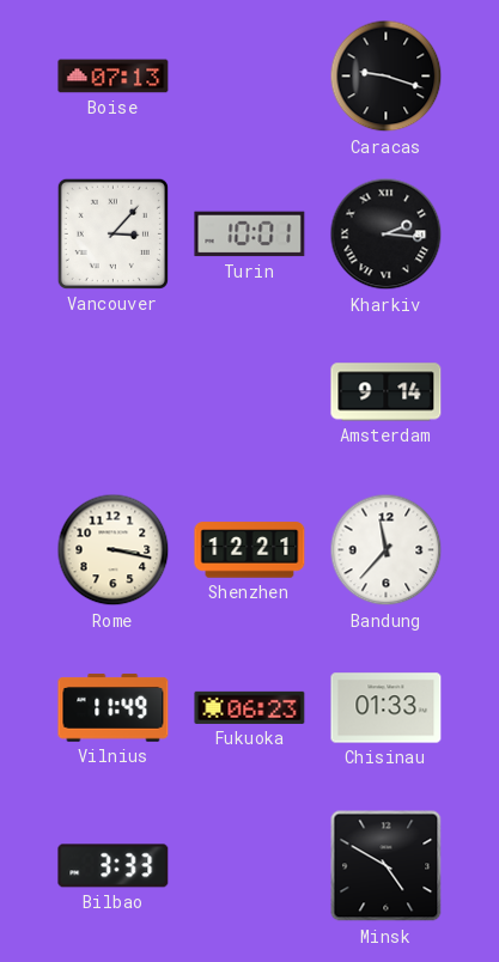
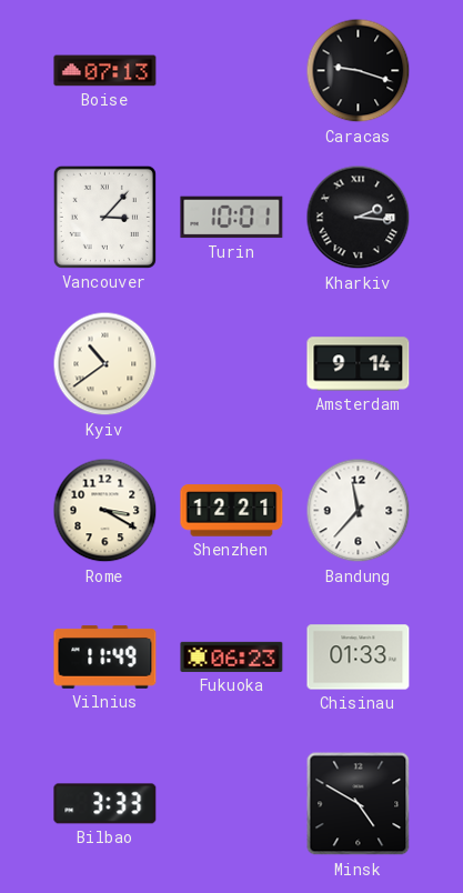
Kyiv: none -> 10:39 (105, 364)
Rome: 3:17 -> 3:20 (105, 511)
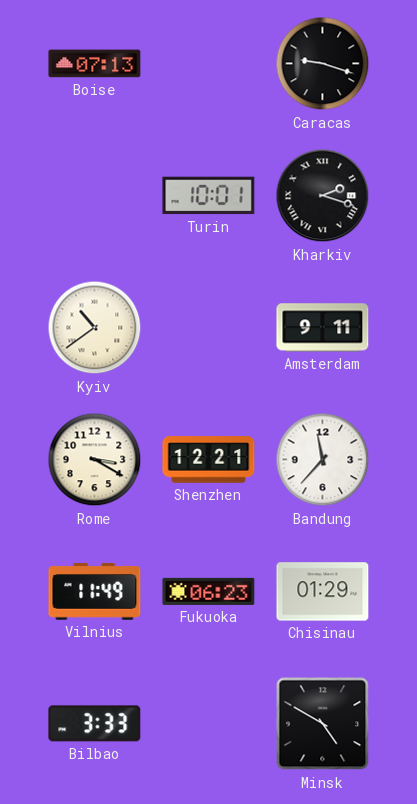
Vancouver: 3:07 -> none (104, 217)
Kharkiv: 2:16 -> 2:18 (323, 196)
Amsterdam: 9:14 -> 9:11 (323, 328)
Chisinau: 01:33 -> 01:29 (323, 592)
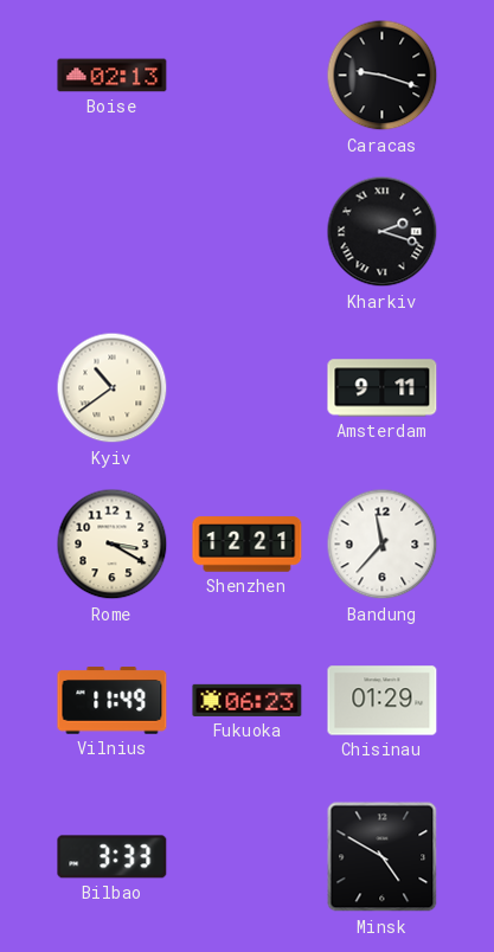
Boise: 07:13 -> 02:13 (113, 76)
Turin: 10:01 -> none (209, 196)
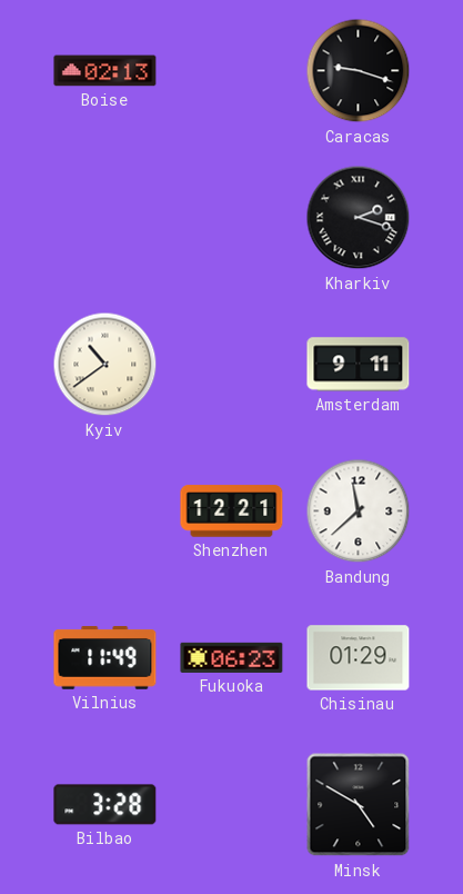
Rome: 3:20 -> none (113, 545)
Bandung: 11:37 -> 11:38 (359, 511)
Bilbao: 3:33 -> 3:28 (105, 805)
